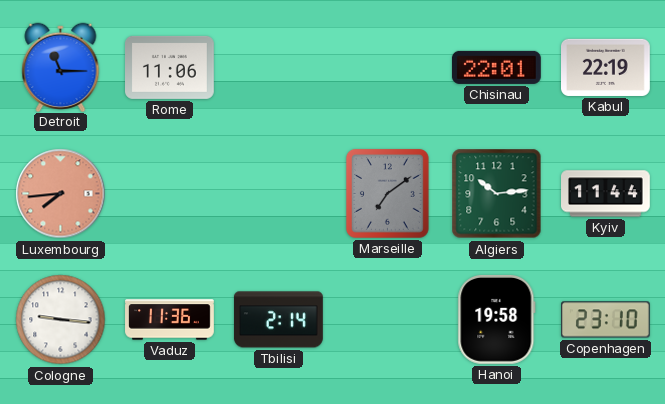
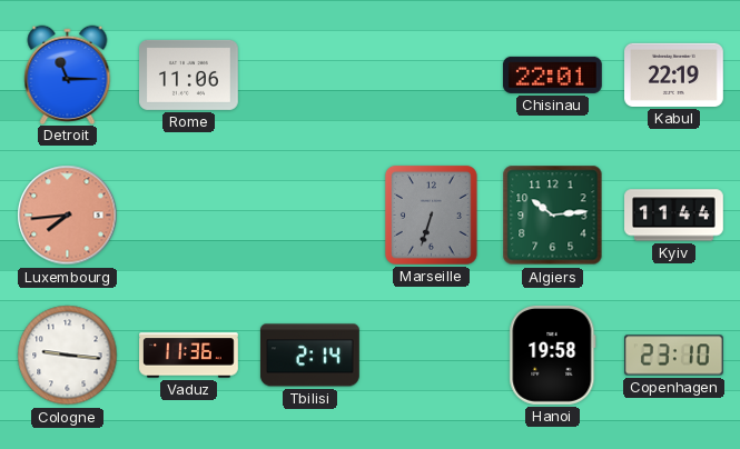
Marseille: 7:09 -> 6:33 (431, 214)
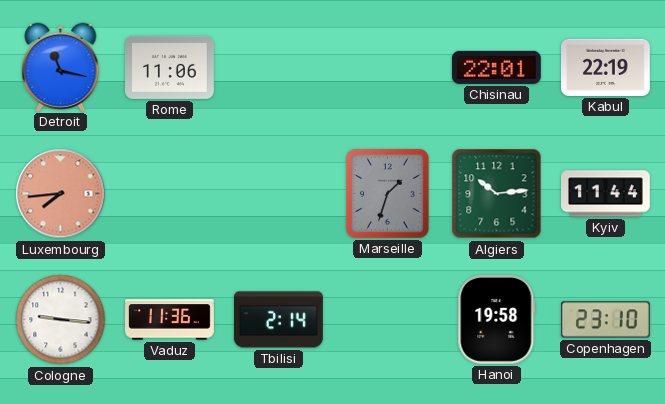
Detroit: 11:15 -> 11:17 (61, 67)
Marseille: 6:33 -> 1:33 (387, 193)
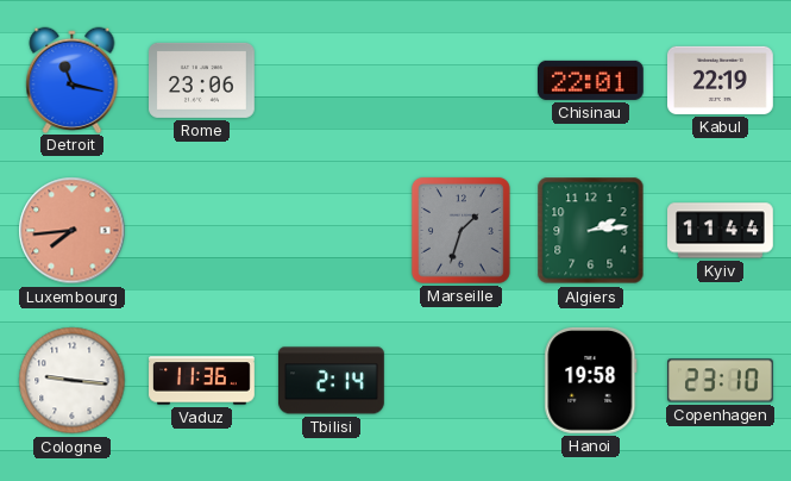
Rome: 11:06 -> 23:06 (202, 80)
Algiers: 10:14 -> 2:14 (591, 231)
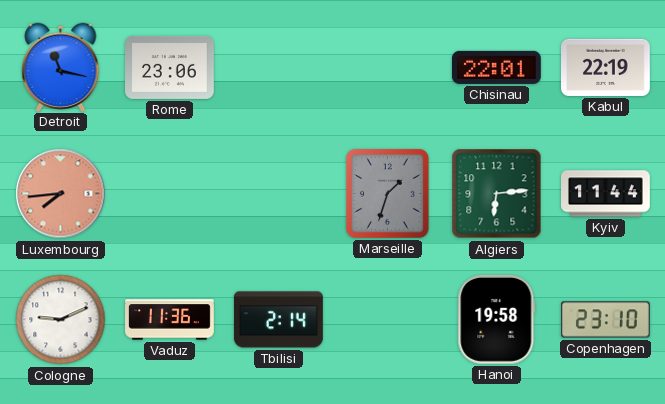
Algiers: 2:14 -> 6:14 (497, 194)
Cologne: 9:16 -> 9:11 (61, 320)
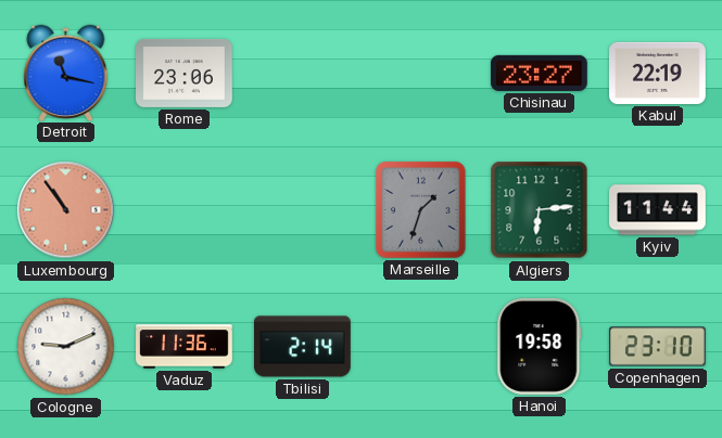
Chisinau: 22:01 -> 23:27 (539, 73)
Luxembourg: 7:44 -> 10:54 (66, 210)
